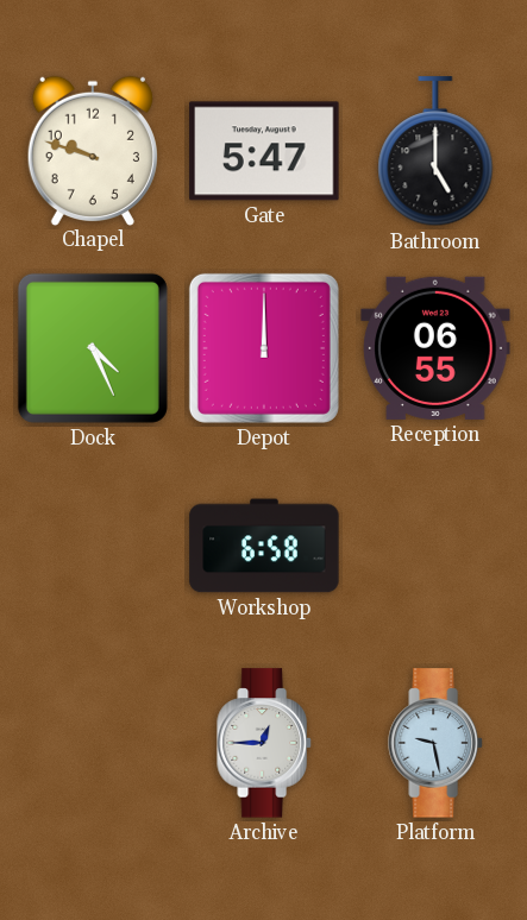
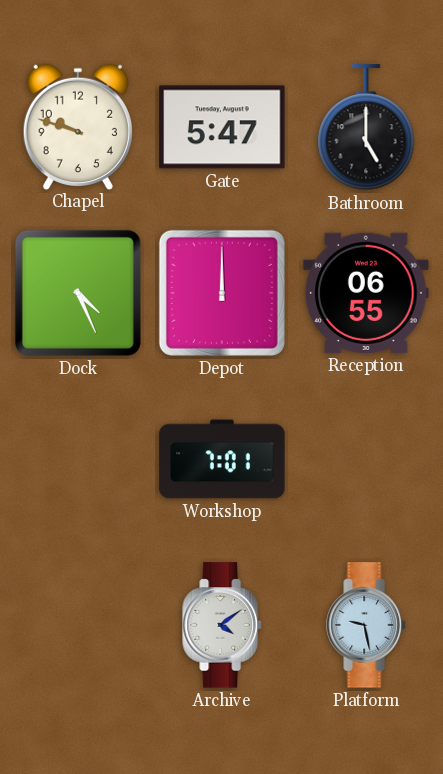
Workshop: 6:58 -> 7:01 (222, 459)
Archive: 12:45 -> 4:09 (222, 625)
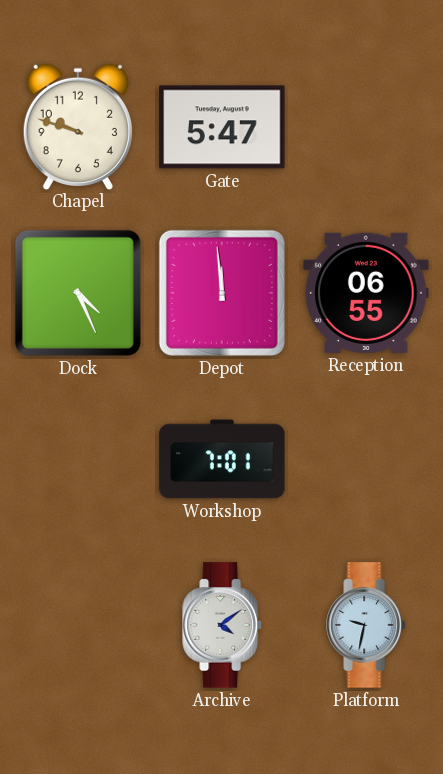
Bathroom: 5:00 -> none (366, 128)
Depot: 12:00 -> 11:59 (222, 293)
Platform: 9:28 -> 9:32 (366, 625)
